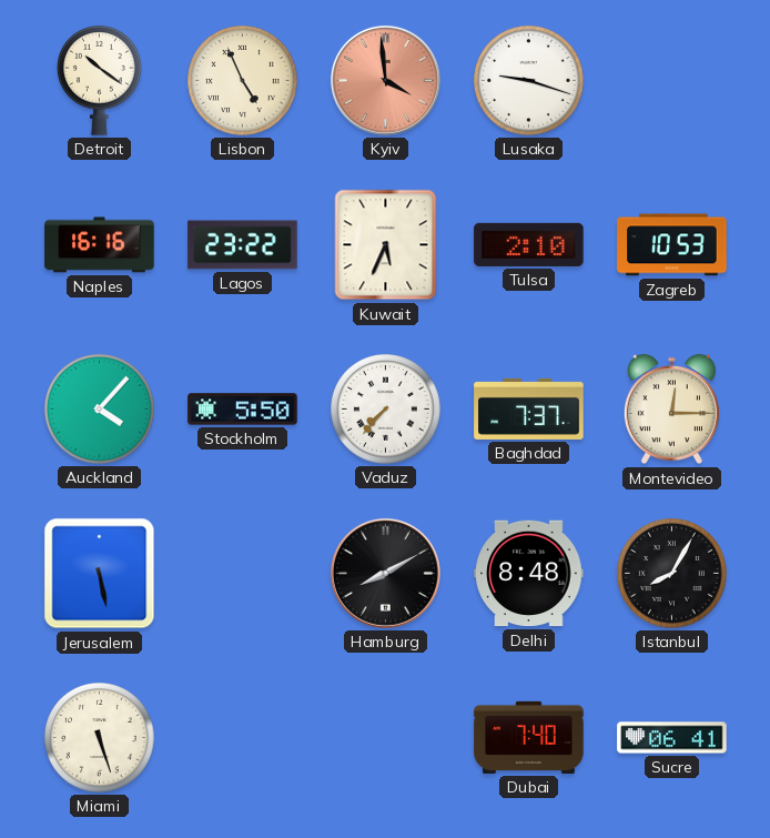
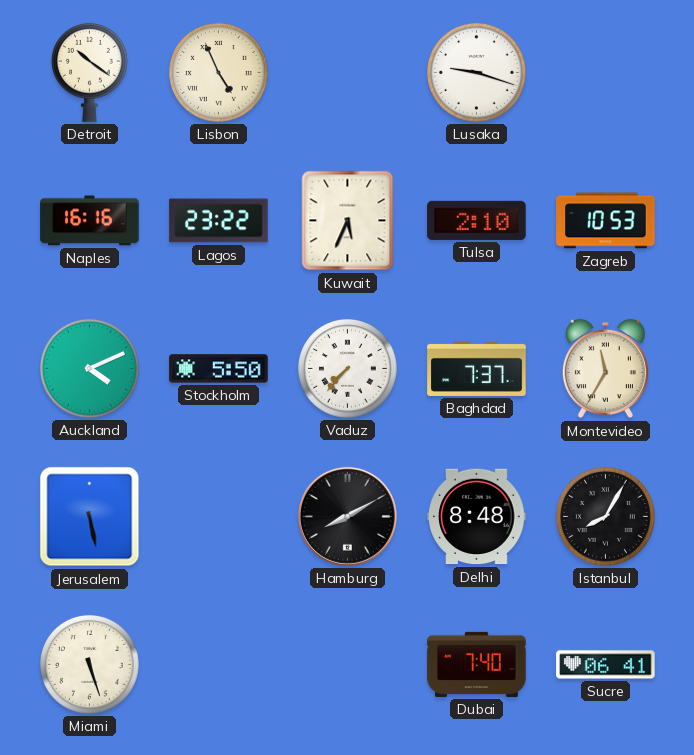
Kyiv: 3:59 -> none (385, 80)
Auckland: 4:07 -> 4:11 (90, 369)
Montevideo: 12:15 -> 11:35 (605, 369)
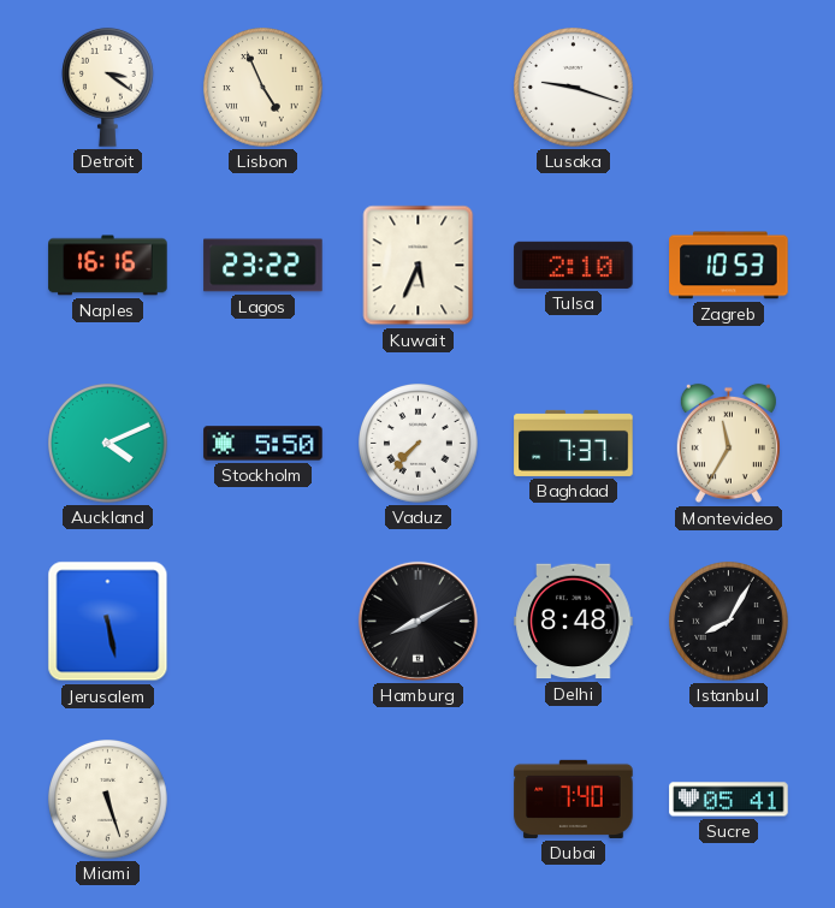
Detroit: 10:21 -> 3:21 (108, 87)
Sucre: 06:41 -> 05:41 (729, 800)
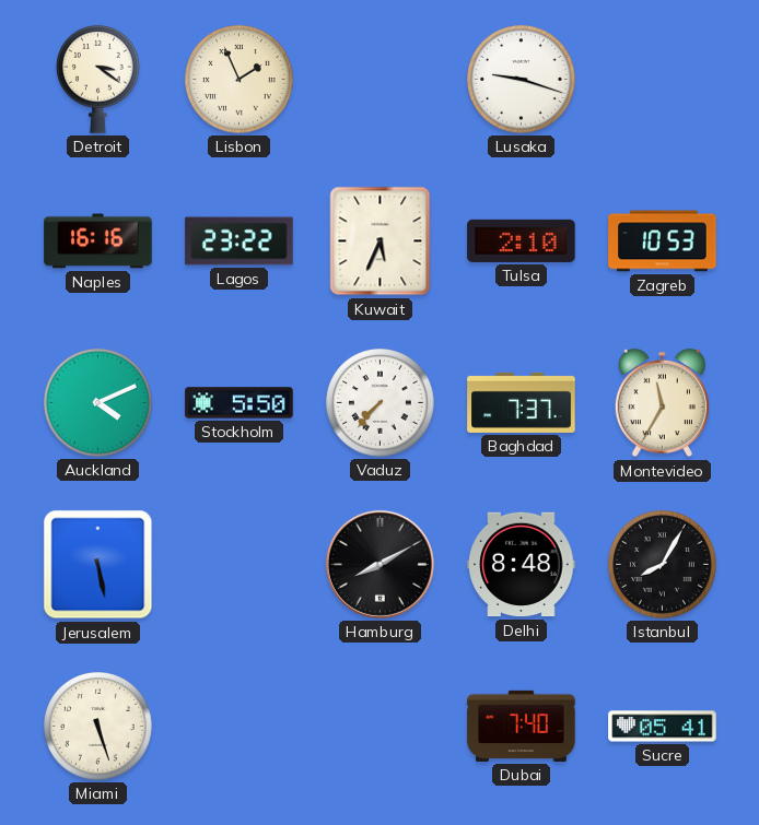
Lisbon: 4:56 -> 1:56 (240, 80)
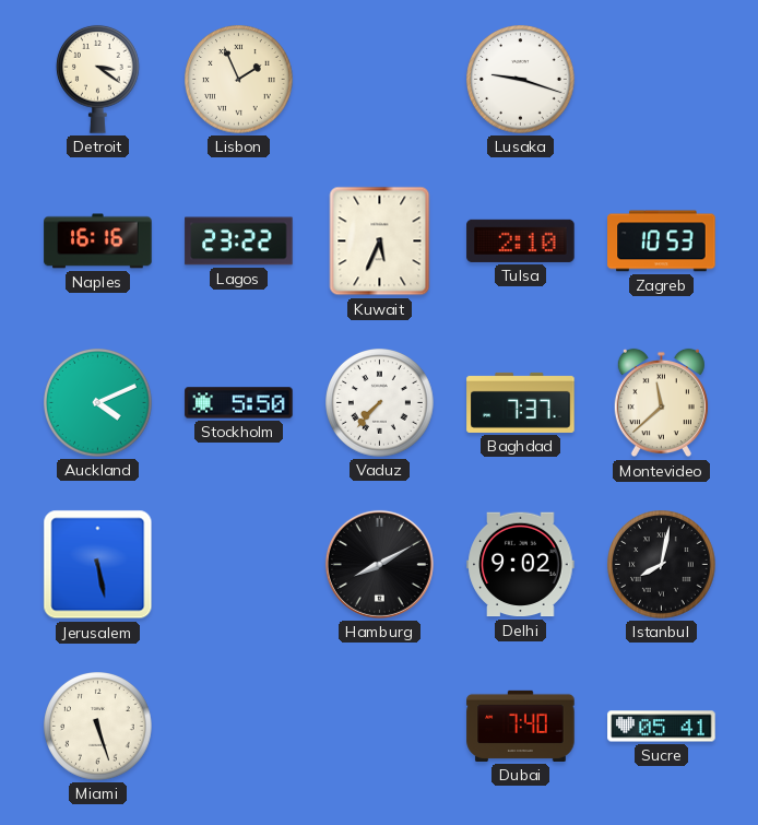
Montevideo: 11:35 -> 11:38 (661, 403)
Delhi: 8:48 -> 9:02 (521, 565)
Istanbul: 8:05 -> 8:02 (662, 565)
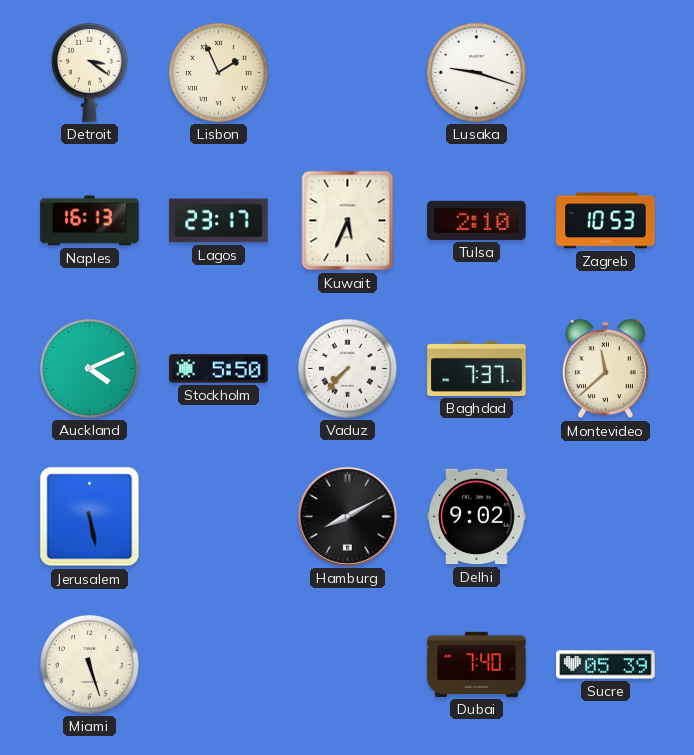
Naples: 16:16 -> 16:13 (90, 221)
Lagos: 23:22 -> 23:17 (219, 221)
Istanbul: 8:02 -> none (662, 565)
Sucre: 05:41 -> 05:39 (606, 665)
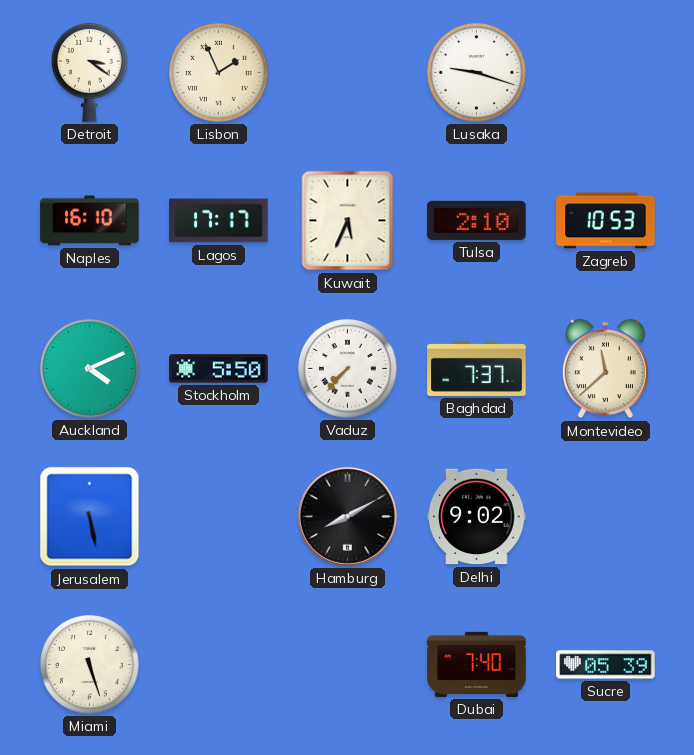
Naples: 16:13 -> 16:10 (90, 221)
Lagos: 23:17 -> 17:17 (219, 221)
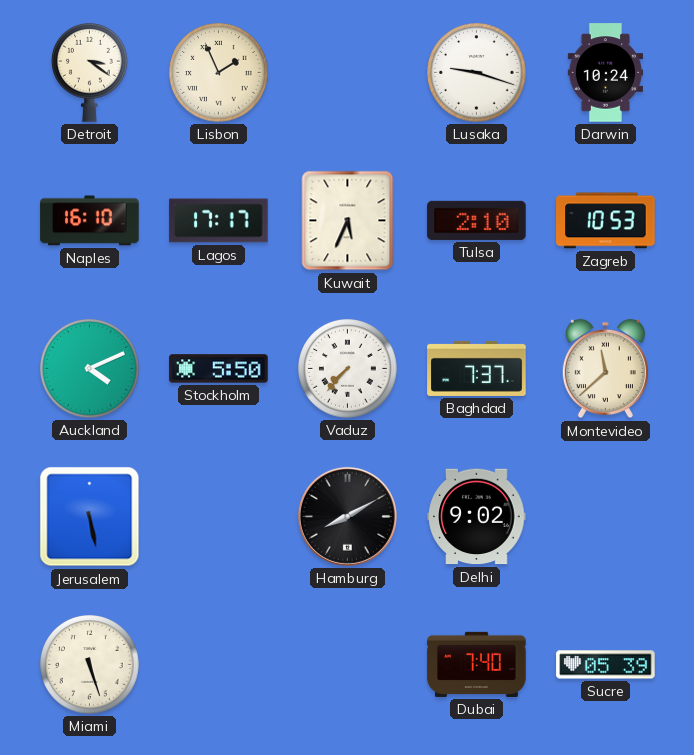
Darwin: none -> 10:24 (605, 73)
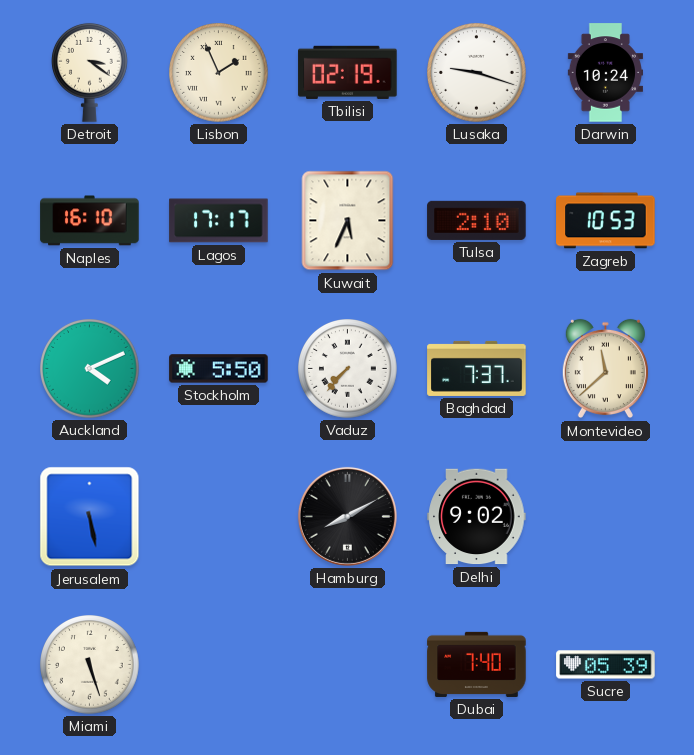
Tbilisi: none -> 02:19 (348, 72)
